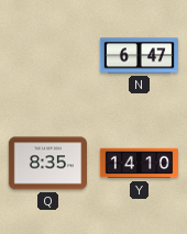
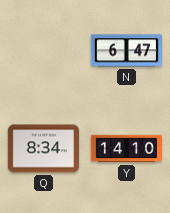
Q: 8:35 -> 8:34 (43, 149)
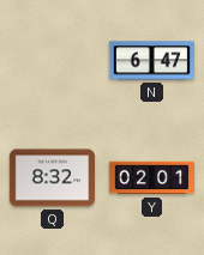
Q: 8:34 -> 8:32 (52, 178)
Y: 14:10 -> 02:01 (151, 178)
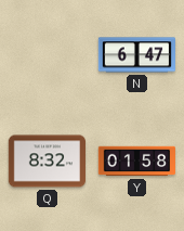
Y: 02:01 -> 01:58 (136, 162)
